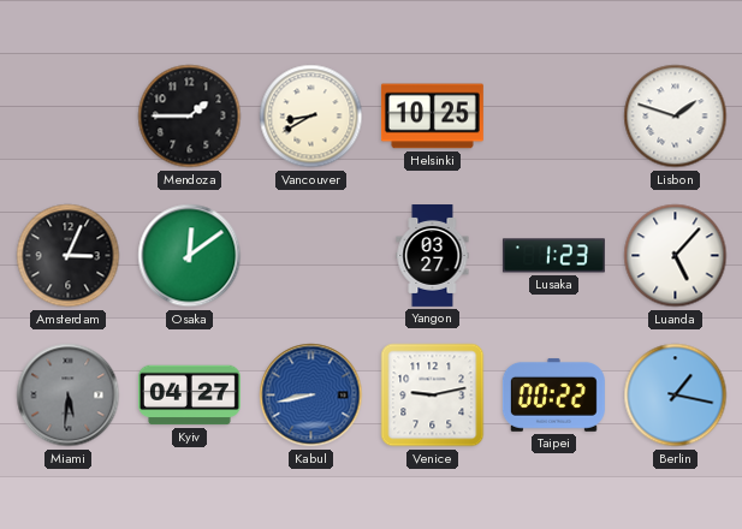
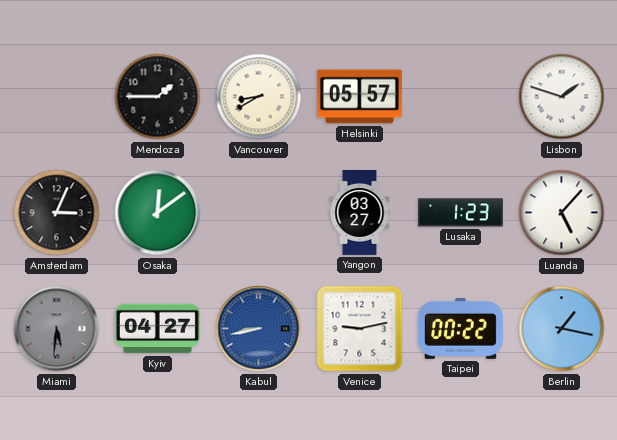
Helsinki: 10:25 -> 05:57 (359, 97)
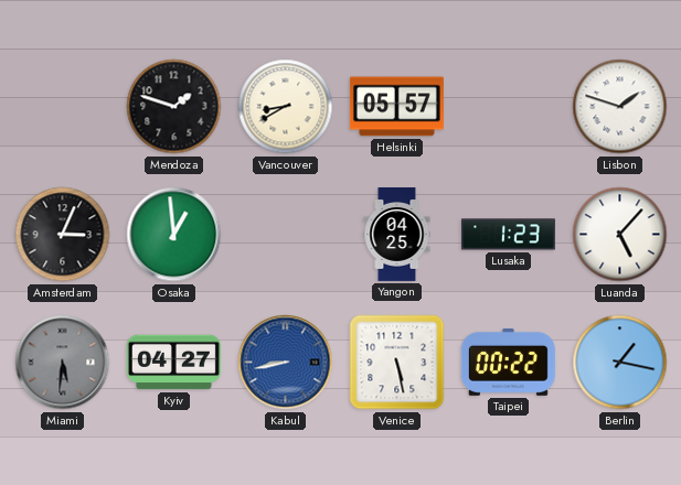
Mendoza: 1:45 -> 1:48 (174, 107)
Osaka: 12:09 -> 12:59 (174, 235)
Yangon: 03:27 -> 04:25 (397, 235)
Venice: 9:13 -> 5:28 (397, 363)
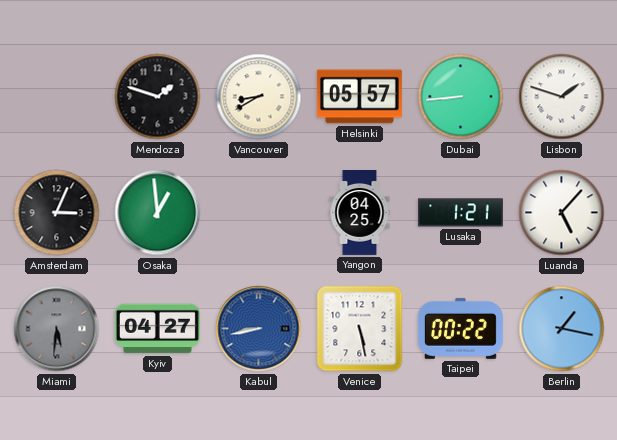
Dubai: none -> 8:44 (461, 97)
Lusaka: 1:23 -> 1:21 (460, 213)
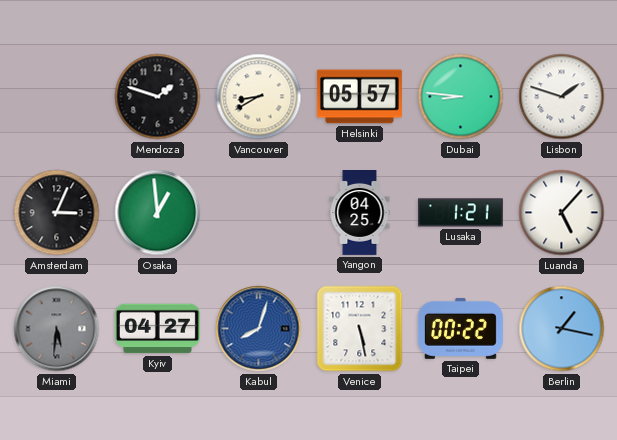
Dubai: 8:44 -> 8:46 (461, 97)
Kabul: 8:43 -> 8:03 (259, 329)
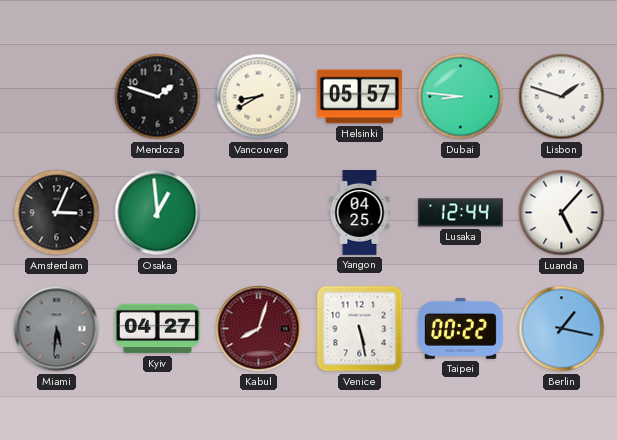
Lusaka: 1:21 -> 12:44 (460, 213)
Kabul dial: blue -> burgundy (259, 329)
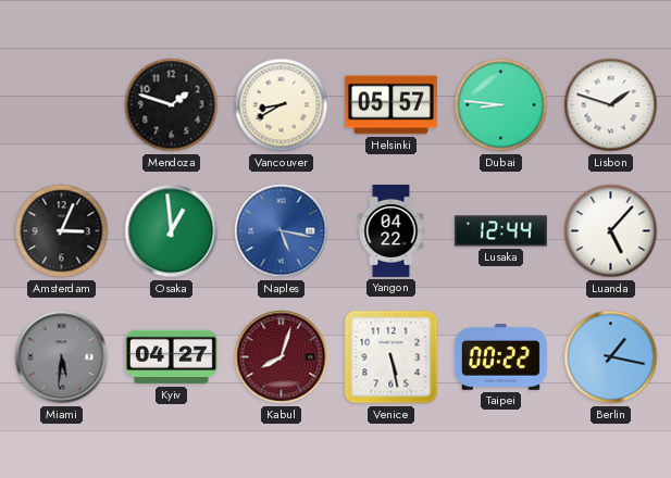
Naples: none -> 5:17 (282, 231)
Yangon: 04:25 -> 04:22 (392, 231)
